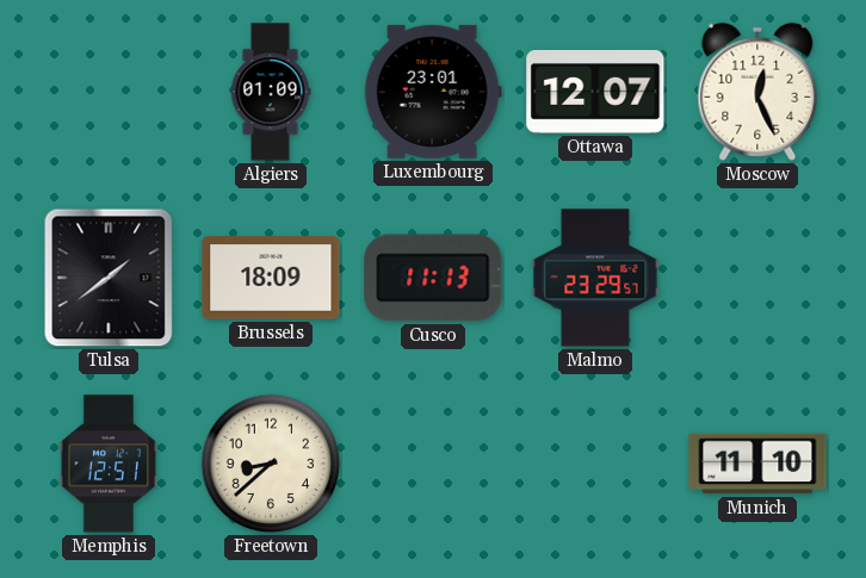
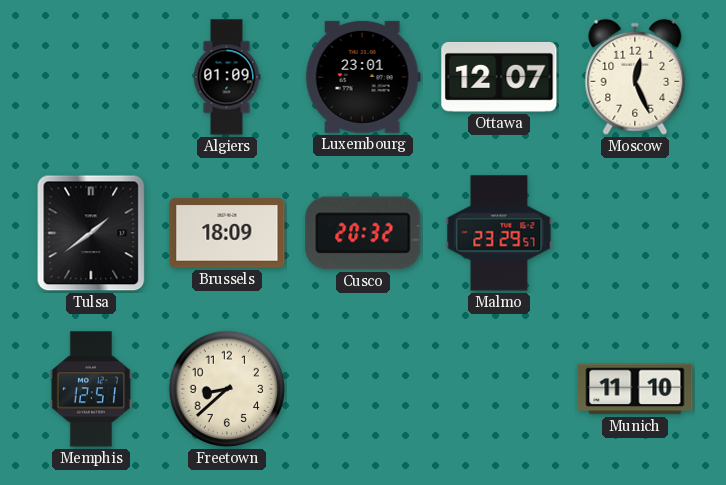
Cusco: 11:13 -> 20:32 (363, 233)
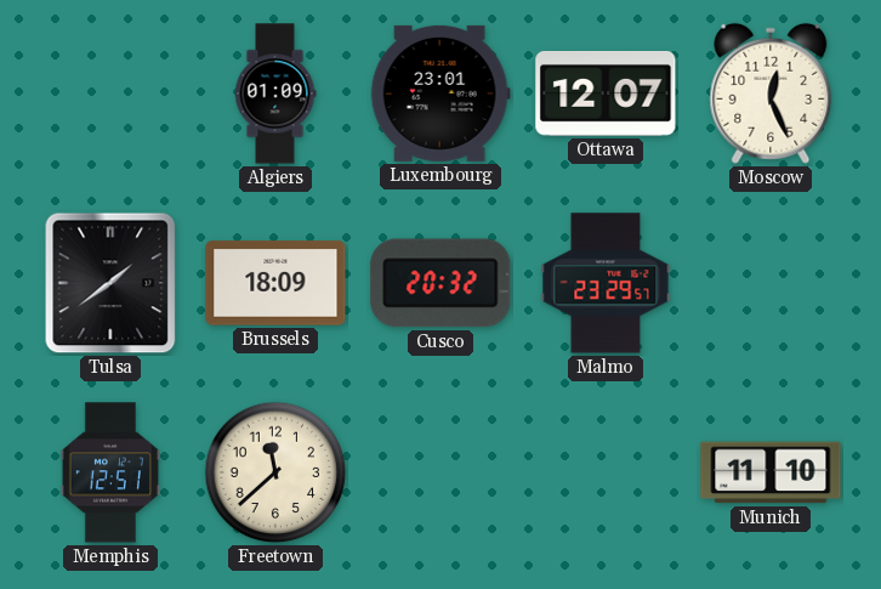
Freetown: 8:38 -> 11:38 (275, 472)
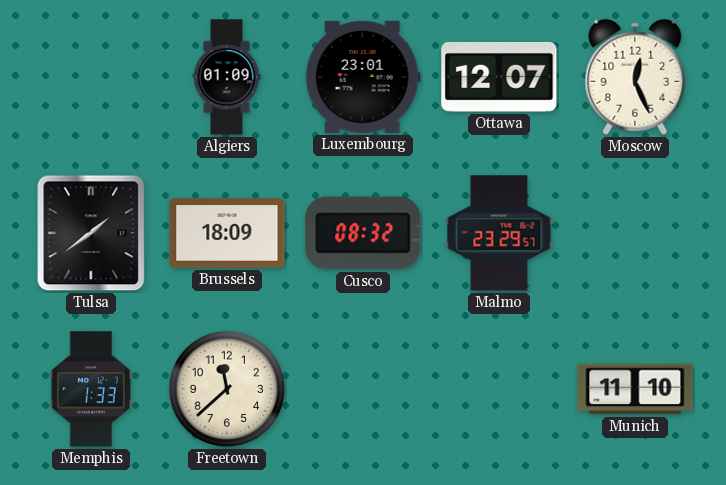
Cusco: 20:32 -> 08:32 (363, 233)
Memphis: 12:51 -> 1:33 (91, 389)
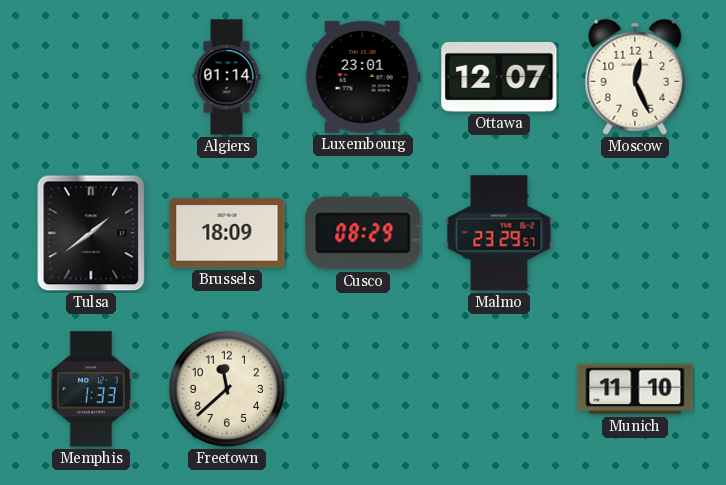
Algiers: 01:09 -> 01:14 (227, 77)
Cusco: 08:32 -> 08:29 (363, 233)
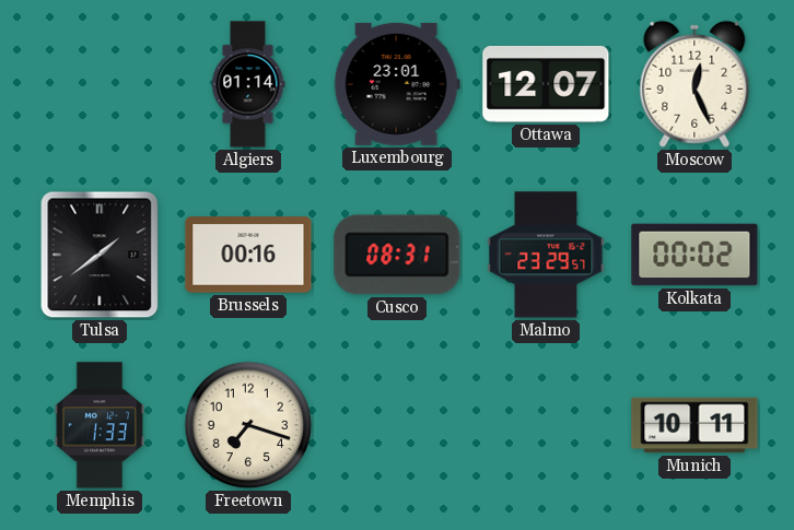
Brussels: 18:09 -> 00:16 (248, 255)
Cusco: 08:29 -> 08:31 (397, 255)
Kolkata: none -> 00:02 (694, 255)
Freetown: 11:38 -> 7:18 (248, 425)
Munich: 11:10 -> 10:11 (694, 425)
